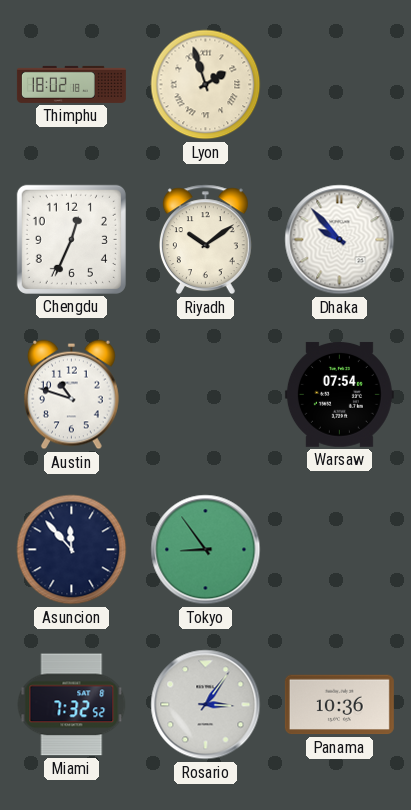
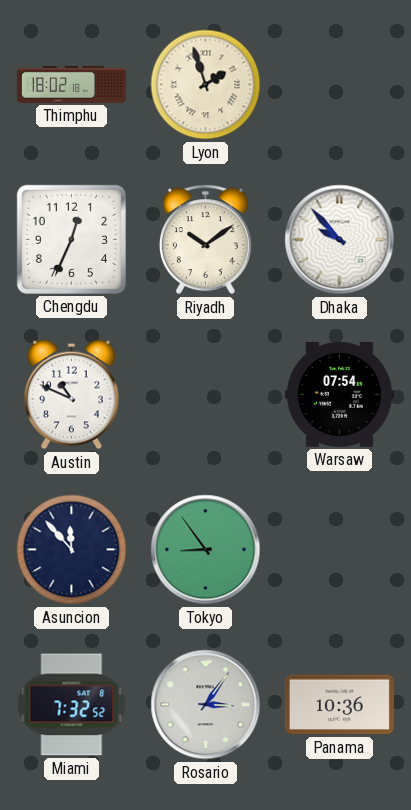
Austin: 10:48 -> 10:49 (72, 395)
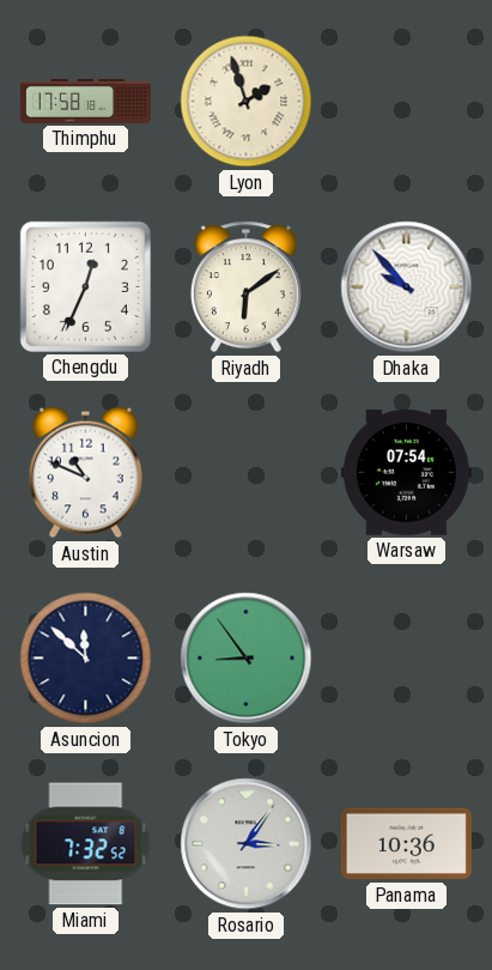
Thimphu: 18:02 -> 17:58 (85, 101)
Riyadh: 10:09 -> 6:09 (245, 287)
Asuncion: 11:53 -> 11:52 (86, 659)
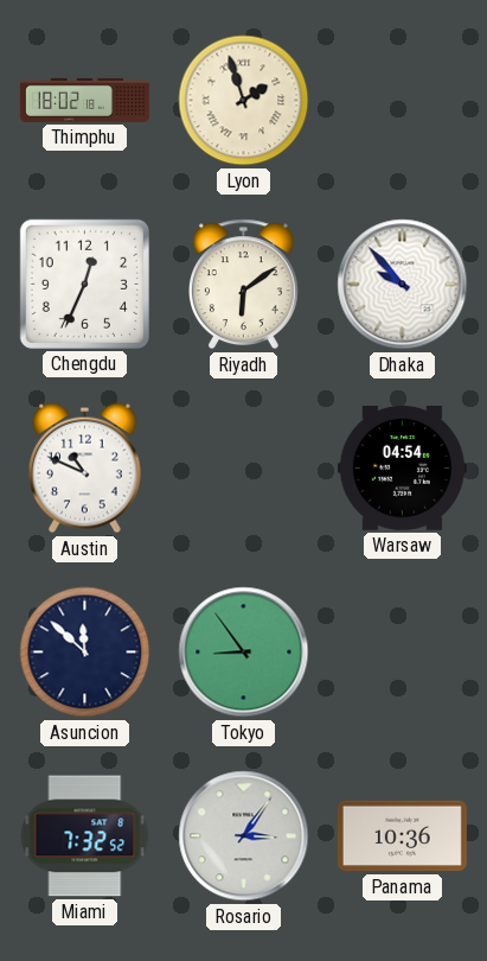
Thimphu: 17:58 -> 18:02 (84, 100)
Warsaw: 07:54 -> 04:54 (402, 467)
